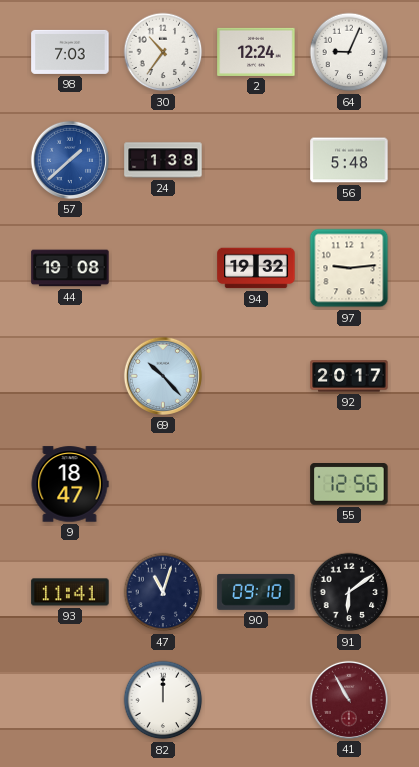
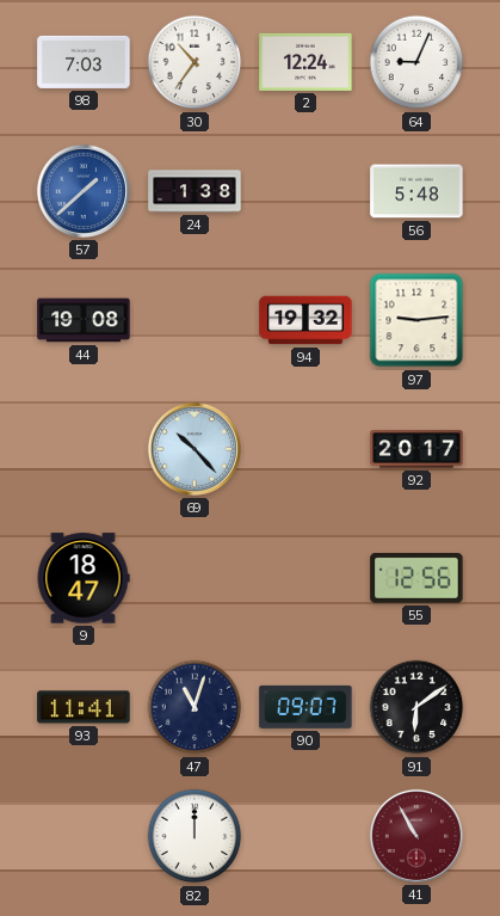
90: 09:10 -> 09:07 (305, 707)
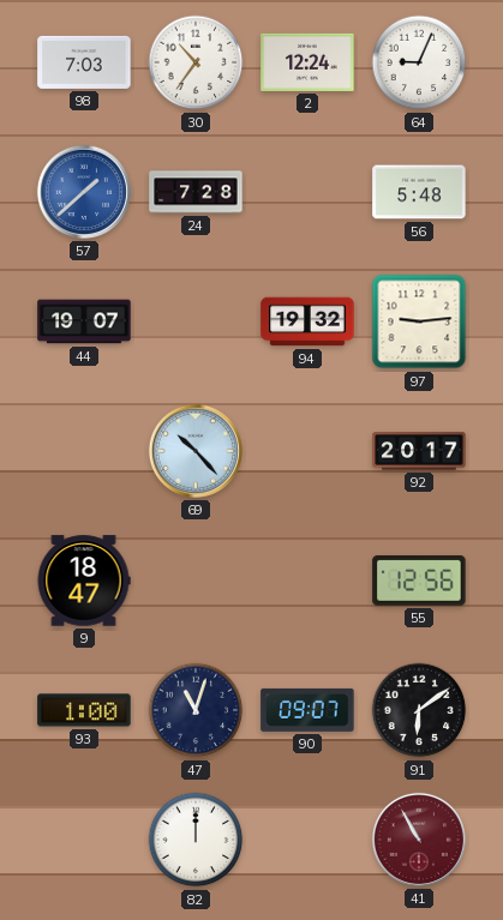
24: 1:38 -> 7:28 (196, 192)
44: 19:08 -> 19:07 (84, 321)
93: 11:41 -> 1:00 (84, 710)
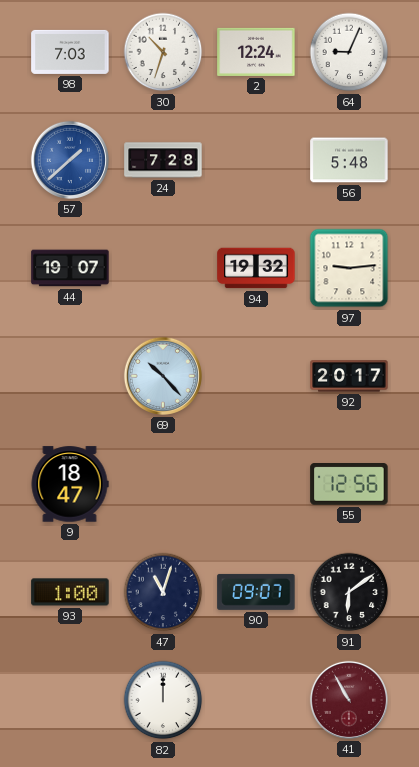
30: 10:36 -> 10:33 (163, 52)
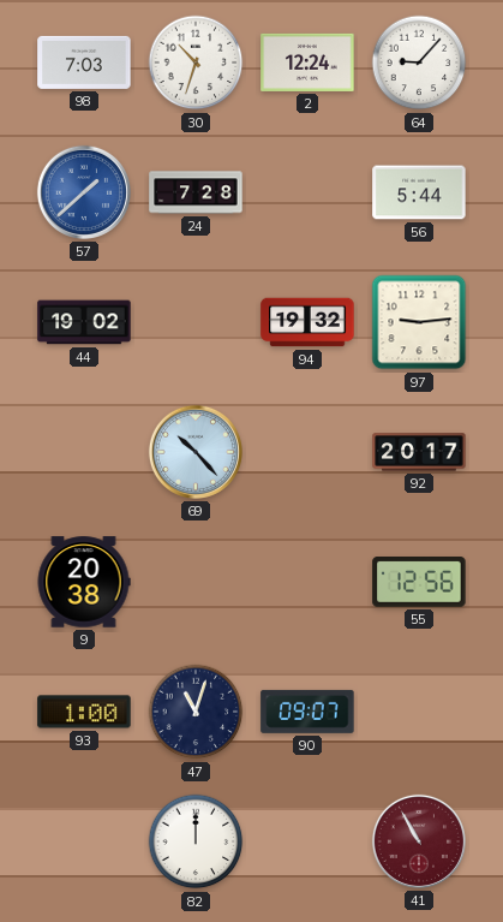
64: 9:04 -> 9:07 (419, 63)
56: 5:48 -> 5:44 (419, 192)
44: 19:07 -> 19:02 (84, 322)
9: 18:47 -> 20:38 (84, 582)
91: 6:09 -> none (349, 592)
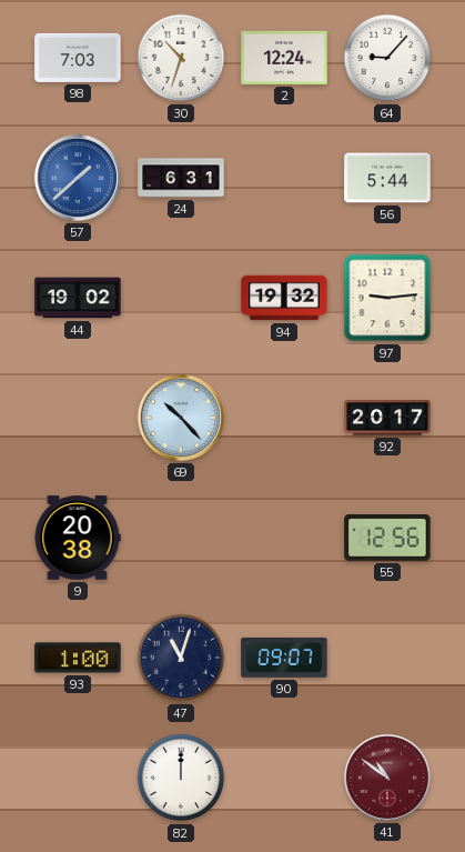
24: 7:28 -> 6:31 (181, 178)
41: 10:55 -> 10:51 (387, 778)
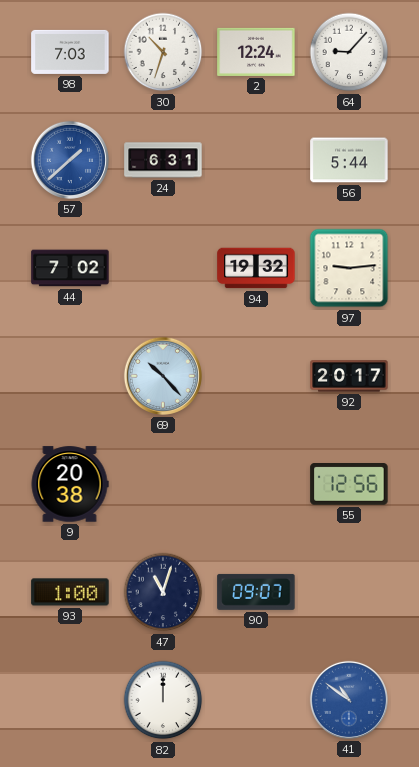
44: 19:02 -> 7:02 (70, 268)
41 dial: burgundy -> blue (349, 700)
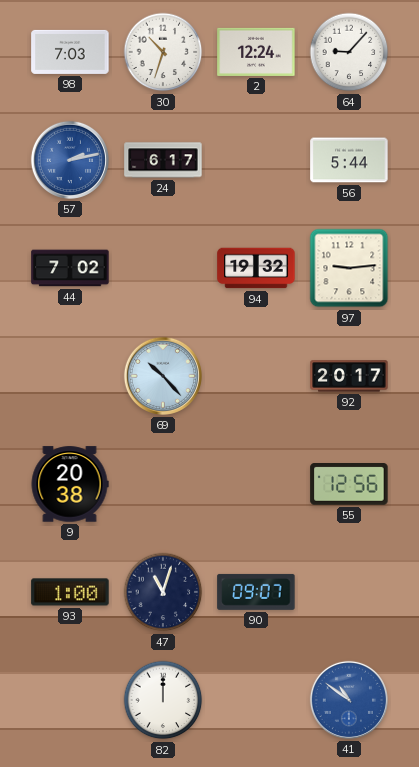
57: 1:38 -> 2:13 (70, 160)
24: 6:31 -> 6:17 (163, 160)
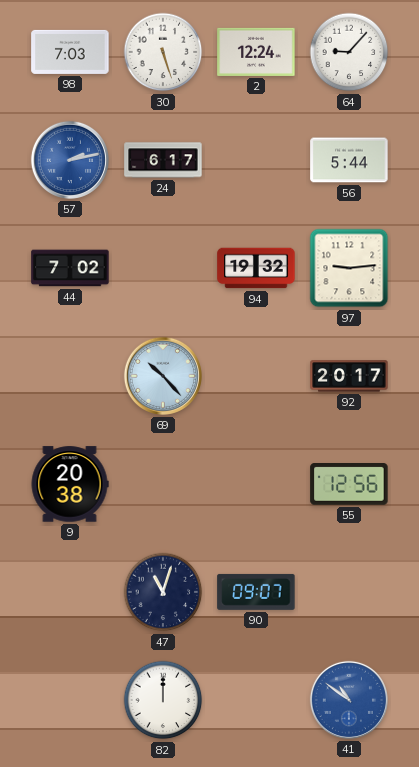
30: 10:33 -> 5:27 (163, 52)
93: 1:00 -> none (70, 592)
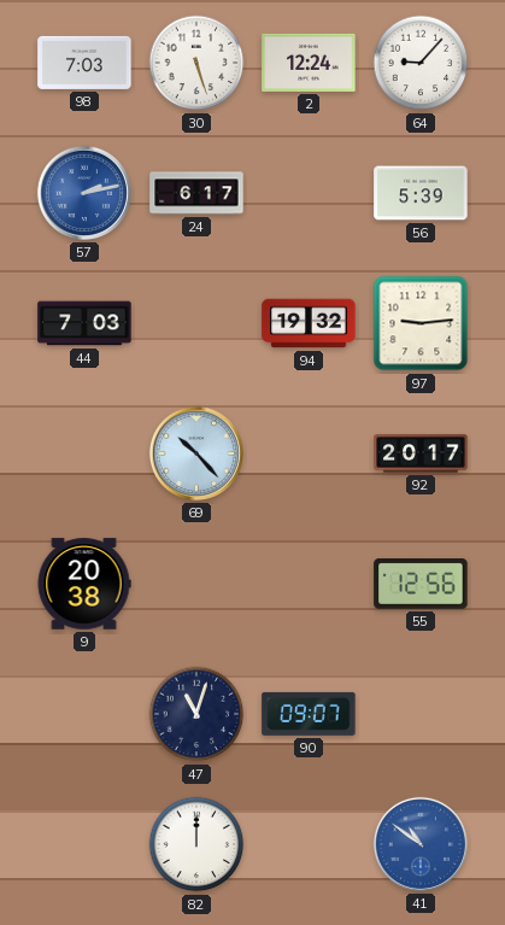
56: 5:44 -> 5:39 (421, 193)
44: 7:02 -> 7:03 (84, 323)
